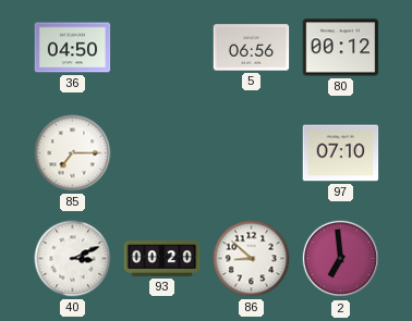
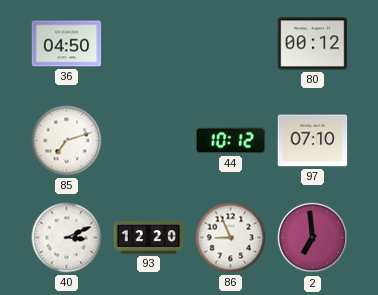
5: 06:56 -> none (252, 48)
85: 7:15 -> 7:12 (67, 141)
44: none -> 10:12 (231, 141)
93: 00:20 -> 12:20 (149, 238)
86: 8:52 -> 8:56 (231, 238)
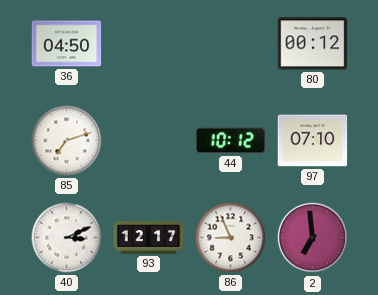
93: 12:20 -> 12:17 (149, 238)
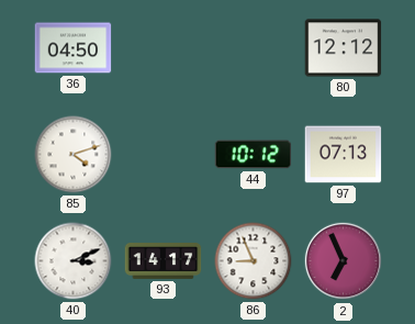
80: 00:12 -> 12:12 (344, 48)
85: 7:12 -> 4:12 (74, 155)
97: 07:10 -> 07:13 (344, 155)
93: 12:17 -> 14:17 (164, 261)
2: 6:59 -> 6:56 (344, 261)
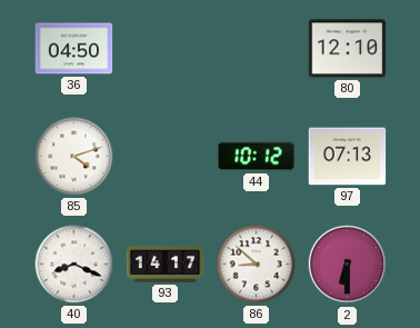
80: 12:12 -> 12:10 (348, 49)
40: 3:11 -> 8:19 (74, 265)
86: 8:56 -> 8:52 (257, 265)
2: 6:56 -> 6:30 (348, 265)
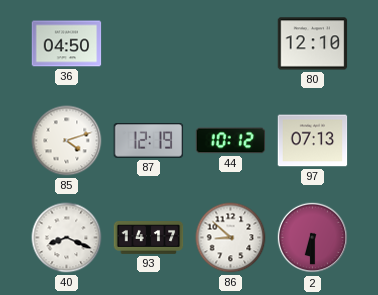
87: none -> 12:19 (149, 141)
